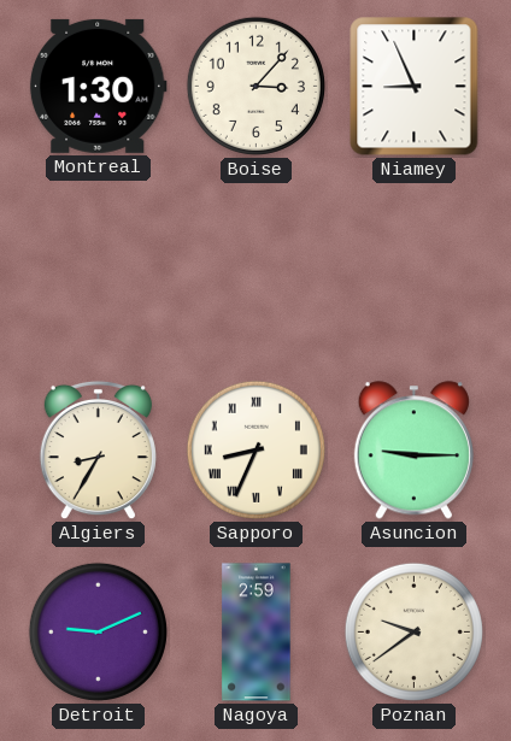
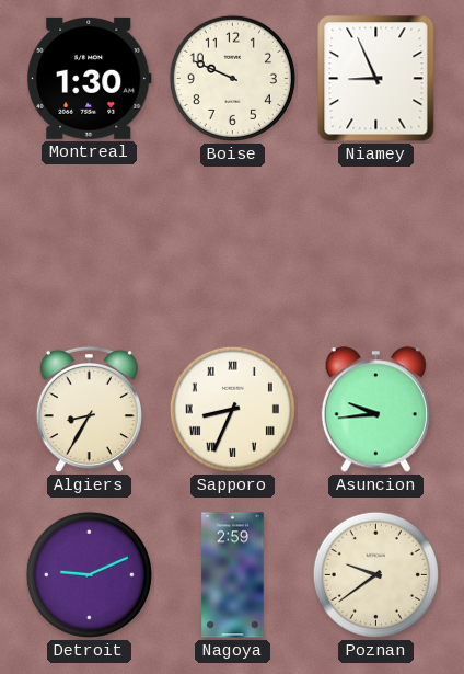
Boise: 3:07 -> 9:49 (232, 78)
Asuncion: 9:15 -> 9:44 (375, 410)
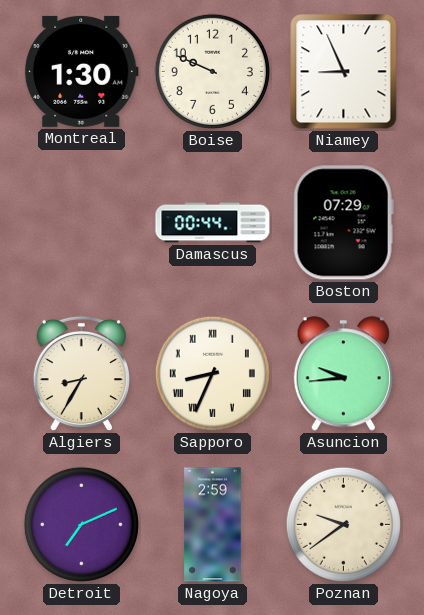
Damascus: none -> 00:44 (213, 223)
Boston: none -> 07:29 (343, 223)
Detroit: 9:11 -> 7:11 (81, 524)
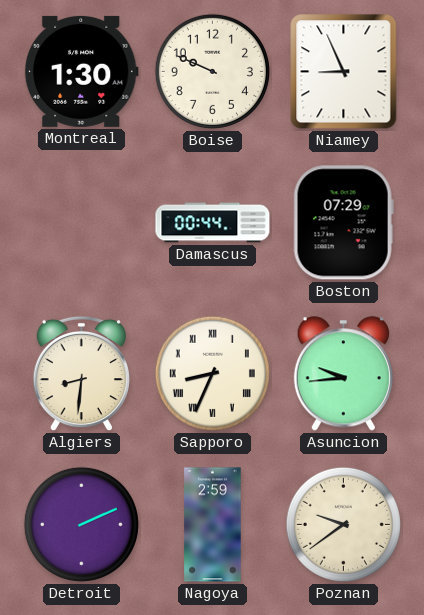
Algiers: 8:35 -> 8:31 (81, 374)
Detroit: 7:11 -> 2:11 (81, 524)
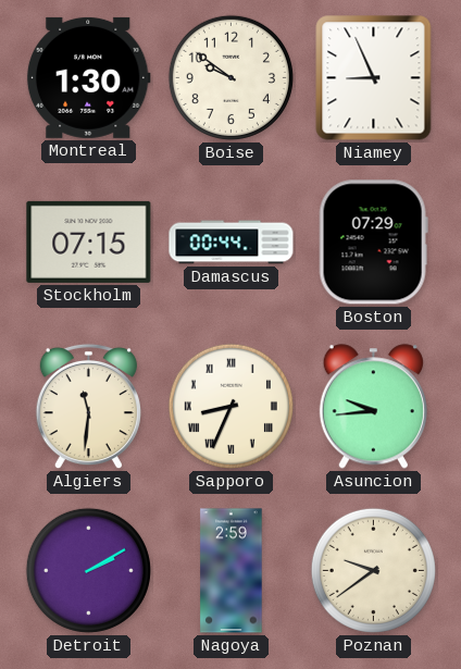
Boise: 9:49 -> 9:51 (230, 77)
Stockholm: none -> 07:15 (89, 241)
Algiers: 8:31 -> 11:31 (88, 407)
Detroit: 2:11 -> 2:10 (88, 570)
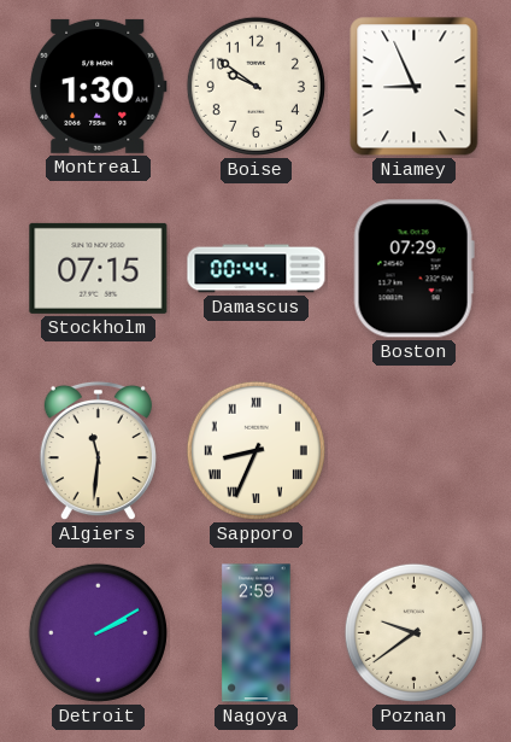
Asuncion: 9:44 -> none (373, 407)
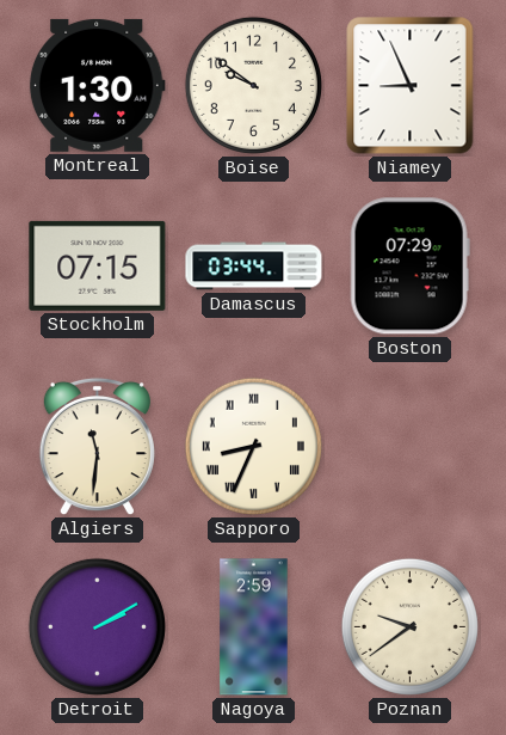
Damascus: 00:44 -> 03:44 (254, 267)
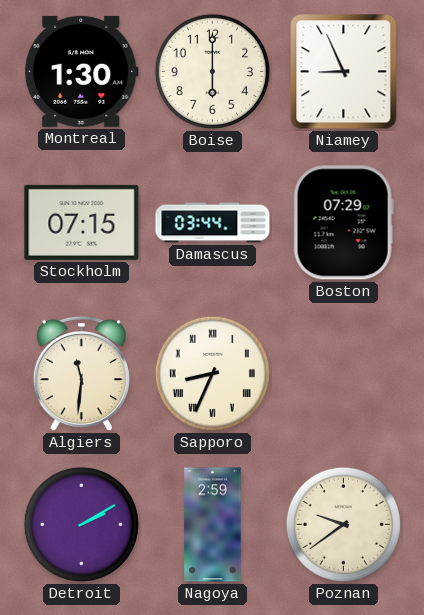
Boise: 9:51 -> 6:00 (212, 71)
